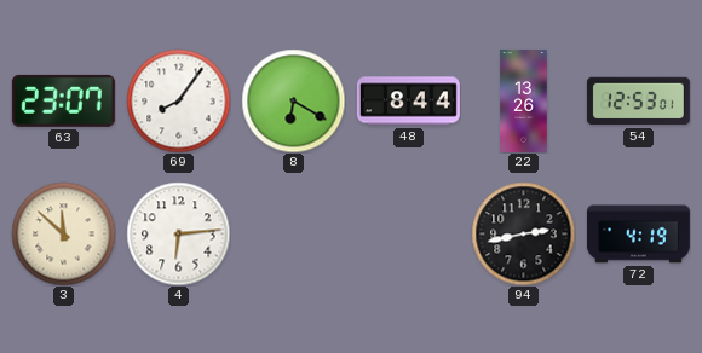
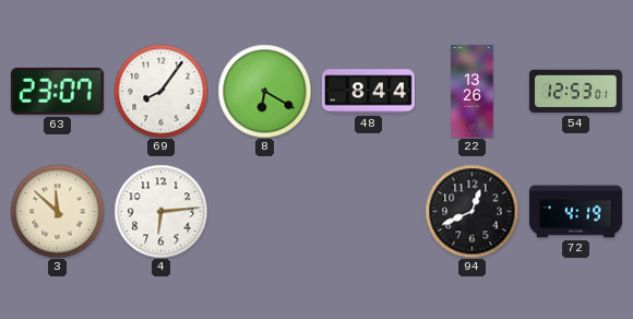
94: 2:43 -> 12:41 (471, 211)
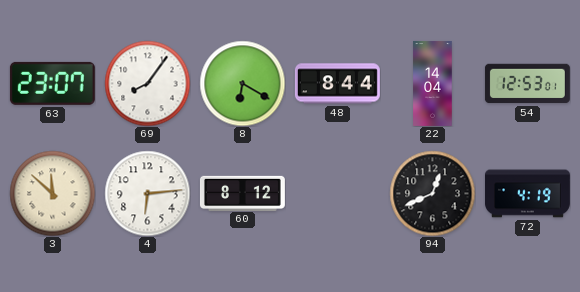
22: 13:26 -> 14:04 (433, 83)
60: none -> 8:12 (242, 193)
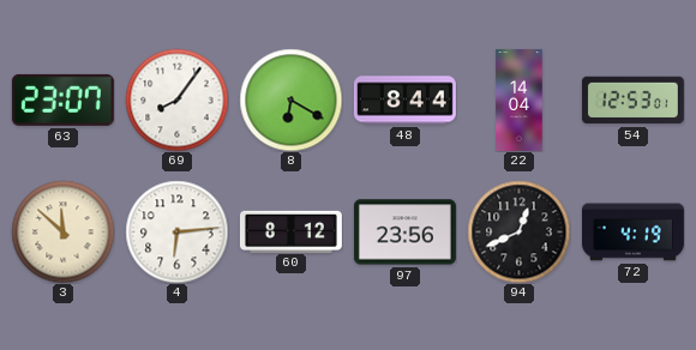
97: none -> 23:56 (404, 233)
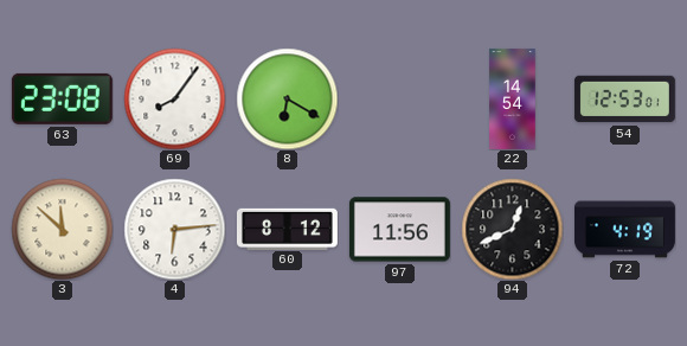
63: 23:07 -> 23:08 (62, 98)
48: 8:44 -> none (404, 101)
22: 14:04 -> 14:54 (513, 98)
97: 23:56 -> 11:56 (399, 230)
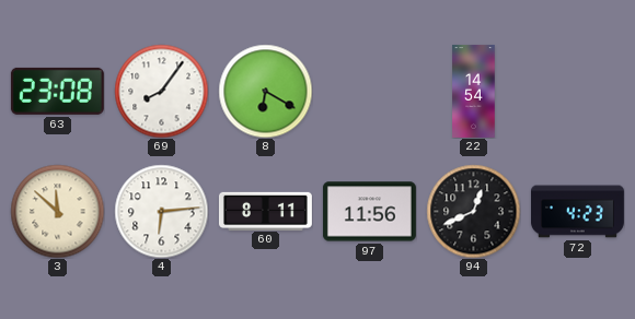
54: 12:53 -> none (624, 100)
60: 8:12 -> 8:11 (265, 211)
72: 4:19 -> 4:23 (577, 212)
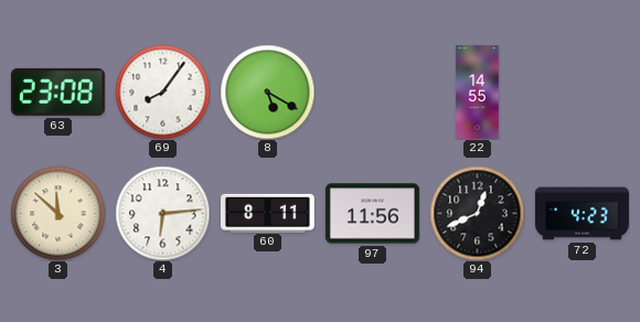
8: 6:20 -> 5:20 (267, 92)
22: 14:54 -> 14:55 (478, 92)
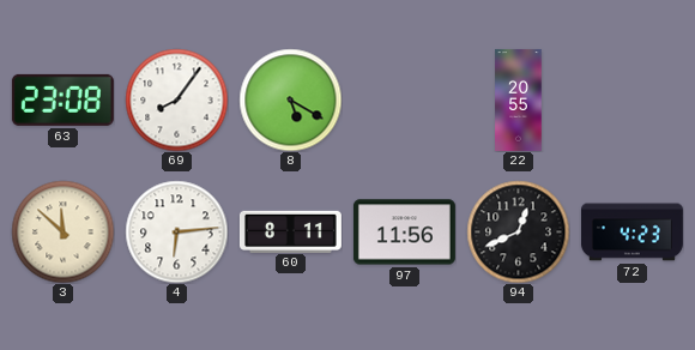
22: 14:55 -> 20:55 (519, 99)
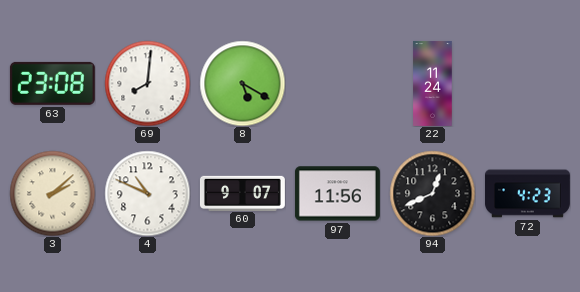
69: 8:06 -> 8:01 (147, 83)
22: 20:55 -> 11:24 (433, 83)
3: 11:52 -> 2:08 (52, 193)
4: 6:14 -> 10:49 (147, 193)
60: 8:11 -> 9:07 (242, 193)
